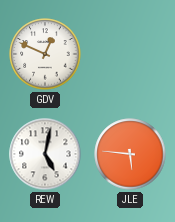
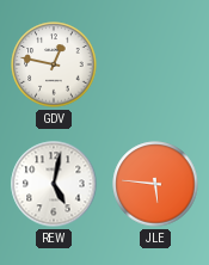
GDV: 12:49 -> 12:47 (54, 64)
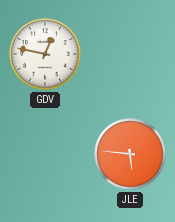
REW: 5:02 -> none (54, 184)
